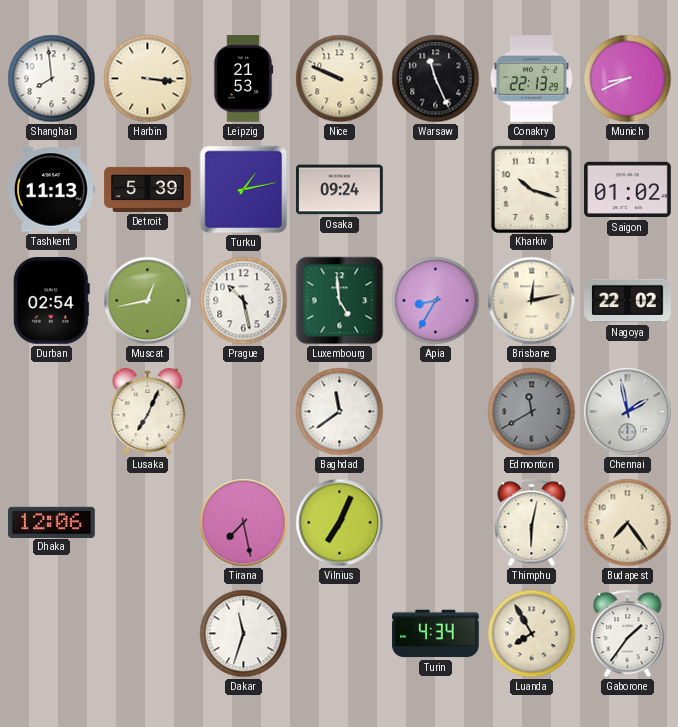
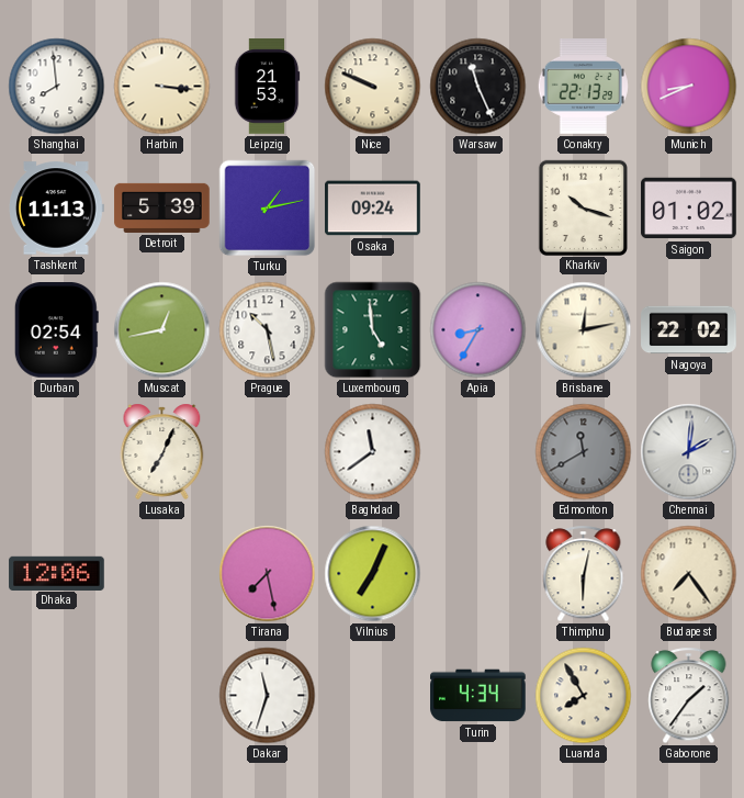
Chennai: 1:58 -> 2:01 (689, 452)
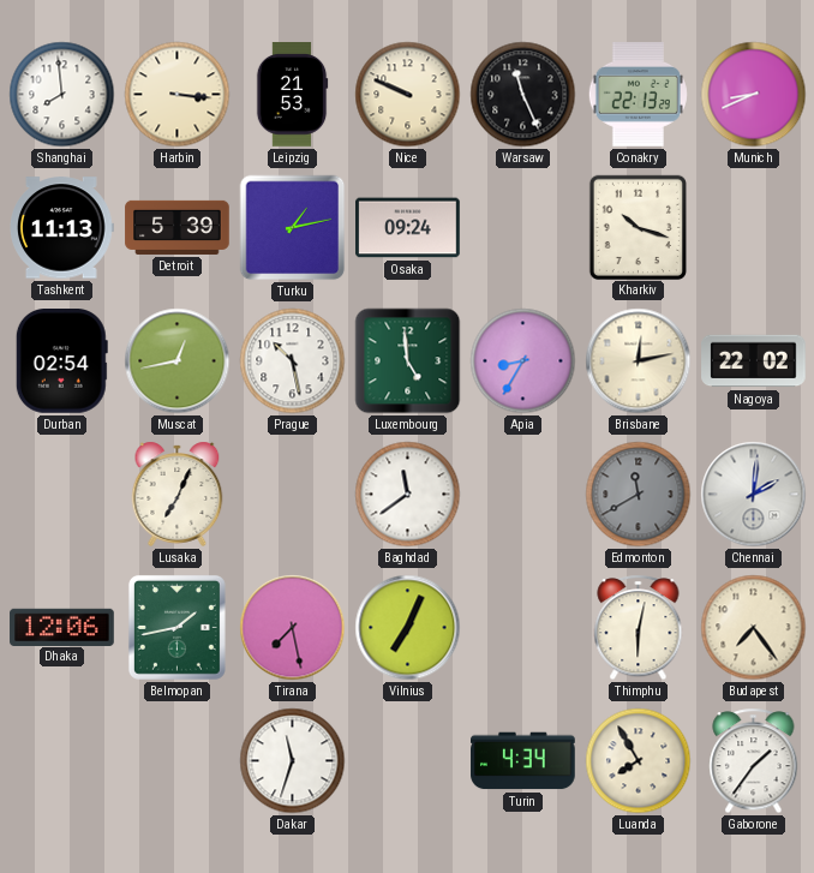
Saigon: 01:02 -> none (689, 209)
Belmopan: none -> 1:43 (176, 627)
